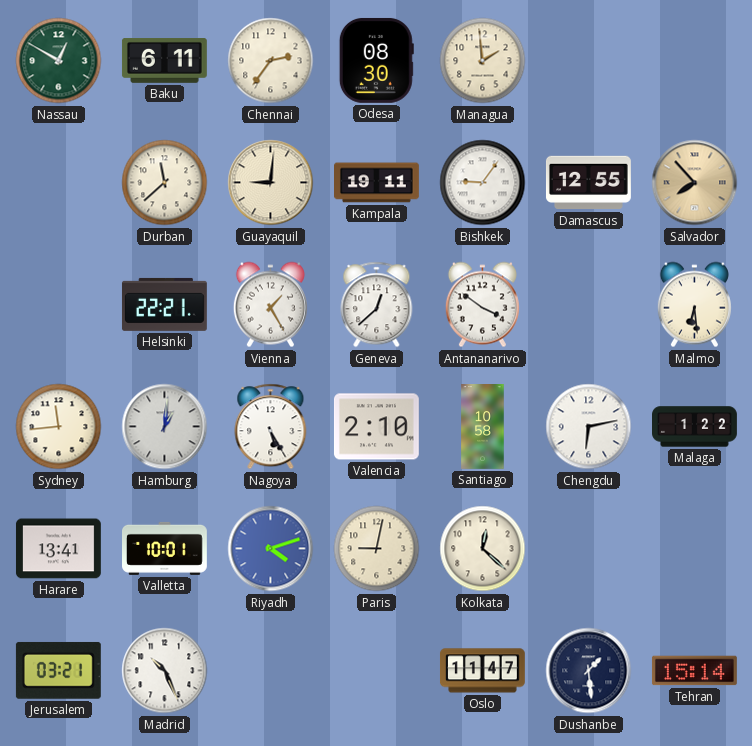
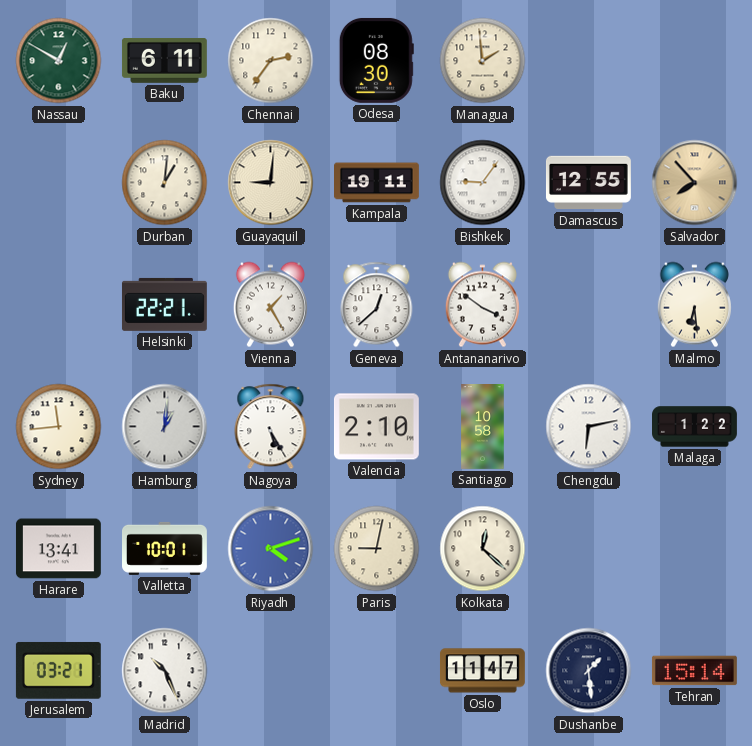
Durban: 11:38 -> 1:01 (165, 183)
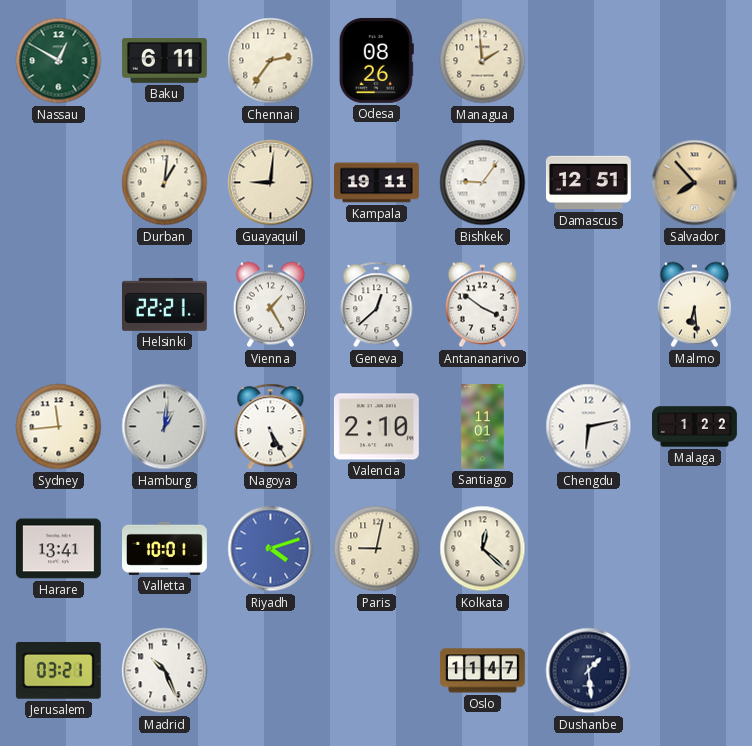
Odesa: 08:30 -> 08:26 (376, 60)
Damascus: 12:55 -> 12:51 (589, 183)
Santiago: 10:58 -> 11:01 (483, 427)
Tehran: 15:14 -> none (694, 671)
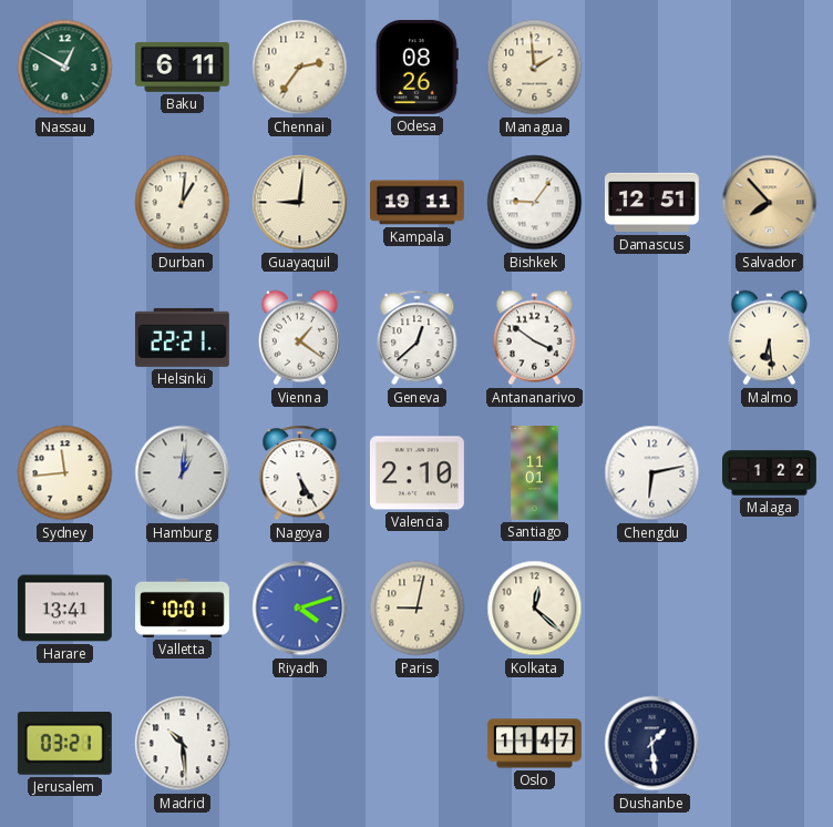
Vienna: 1:25 -> 1:21 (299, 338)
Madrid: 10:26 -> 10:29 (183, 744)
